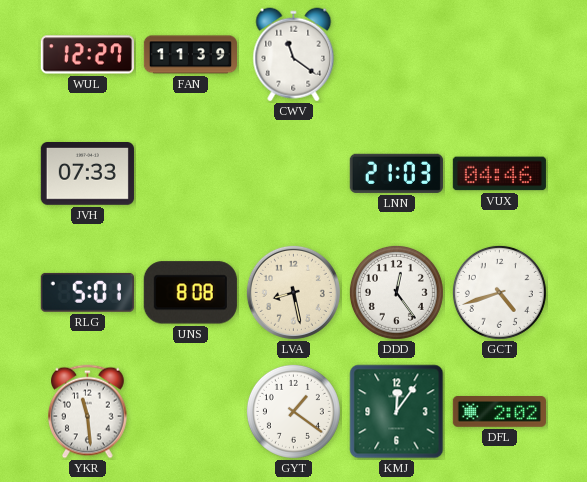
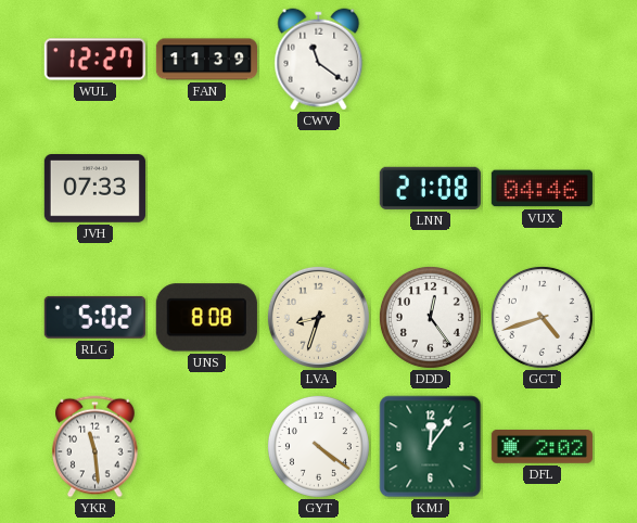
LNN: 21:03 -> 21:08 (430, 188)
RLG: 5:01 -> 5:02 (94, 317)
LVA: 8:28 -> 8:33 (318, 317)
GYT: 1:21 -> 4:21 (318, 446)
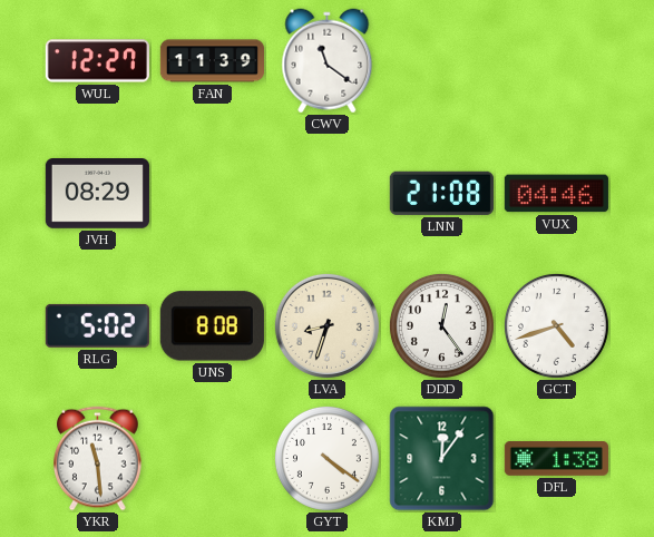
JVH: 07:33 -> 08:29 (97, 194)
DFL: 2:02 -> 1:38 (556, 459)
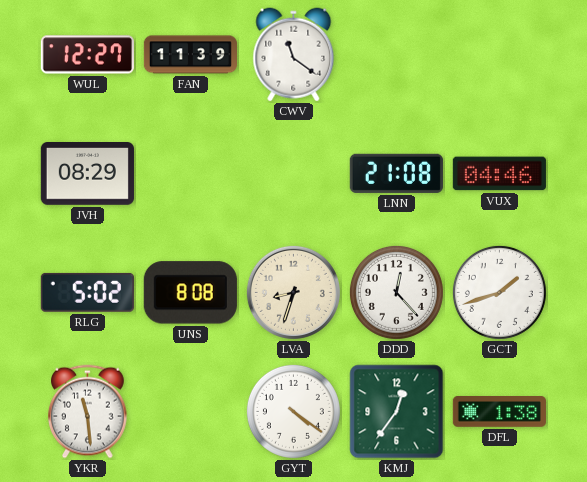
DDD: 12:24 -> 12:23 (396, 292)
GCT: 4:42 -> 1:42 (499, 292)
KMJ: 12:06 -> 12:36 (397, 412)
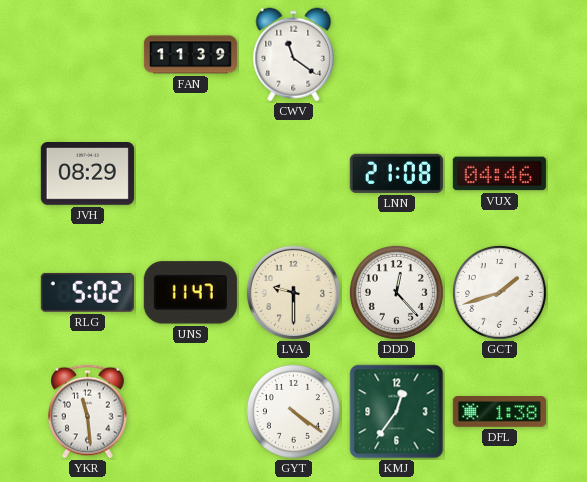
WUL: 12:27 -> none (87, 55)
UNS: 8:08 -> 11:47 (190, 293)
LVA: 8:33 -> 9:30 (293, 292)
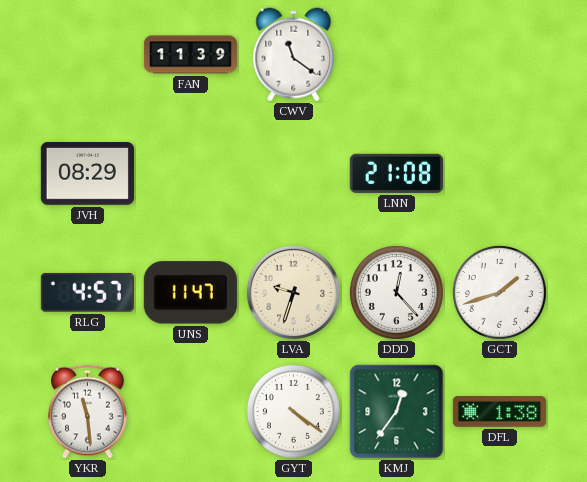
VUX: 04:46 -> none (499, 174)
RLG: 5:02 -> 4:57 (87, 292)
LVA: 9:30 -> 9:33 (293, 292)
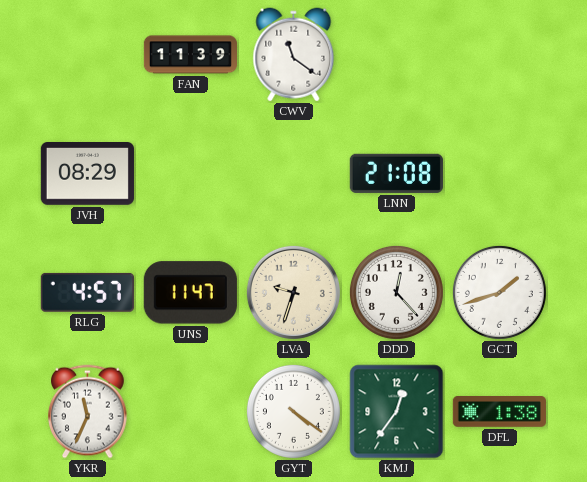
YKR: 11:29 -> 11:34 (88, 412)
